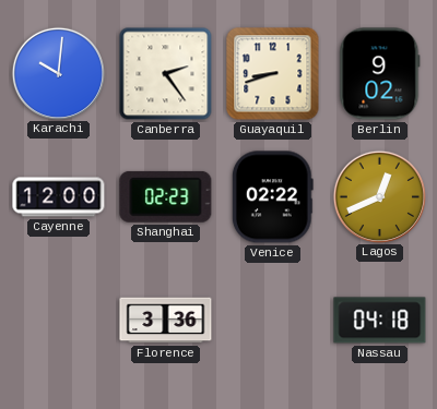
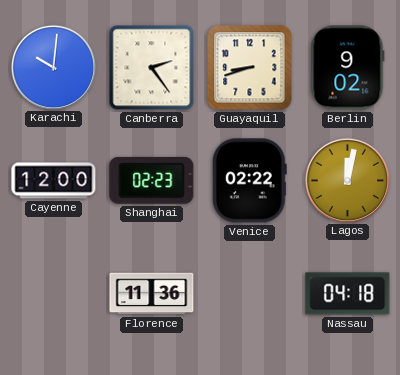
Lagos: 12:41 -> 12:02 (347, 180)
Florence: 3:36 -> 11:36 (152, 294)
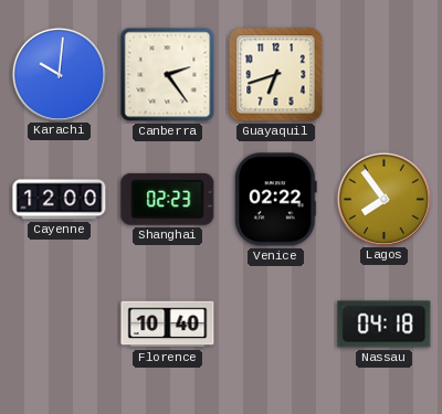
Guayaquil: 8:42 -> 6:42 (276, 75)
Berlin: 9:02 -> none (348, 68)
Lagos: 12:02 -> 7:54 (383, 199)
Florence: 11:36 -> 10:40 (168, 325)
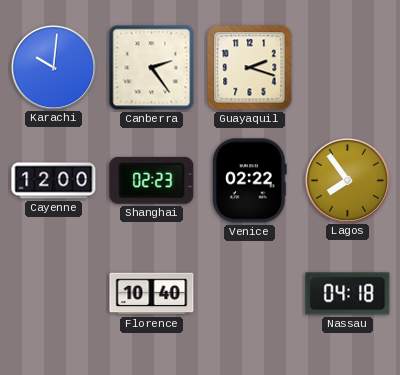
Guayaquil: 6:42 -> 2:18 (250, 68)
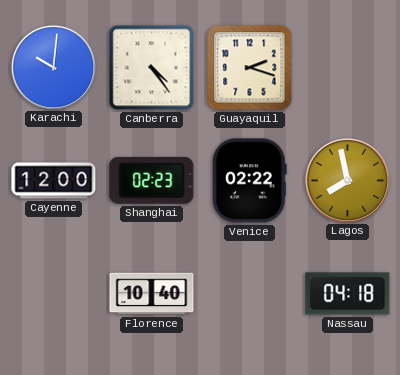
Canberra: 2:24 -> 4:24 (152, 68)
Lagos: 7:54 -> 7:58 (347, 180)
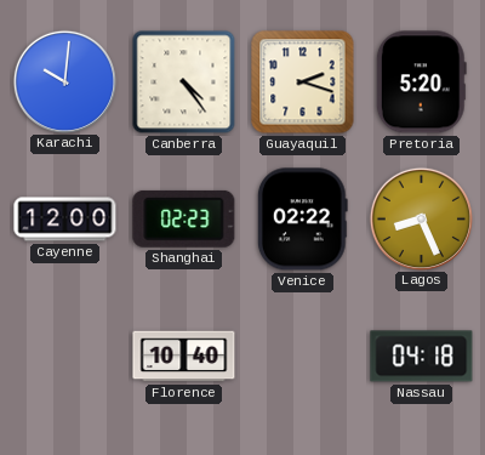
Pretoria: none -> 5:20 (421, 83)
Lagos: 7:58 -> 8:26 (421, 218)
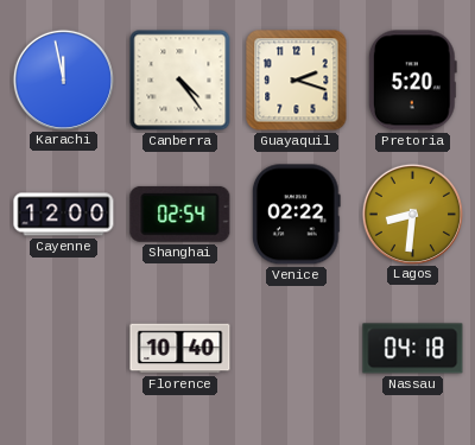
Karachi: 10:01 -> 11:58 (63, 80)
Shanghai: 02:23 -> 02:54 (180, 214)
Lagos: 8:26 -> 8:31 (412, 214)
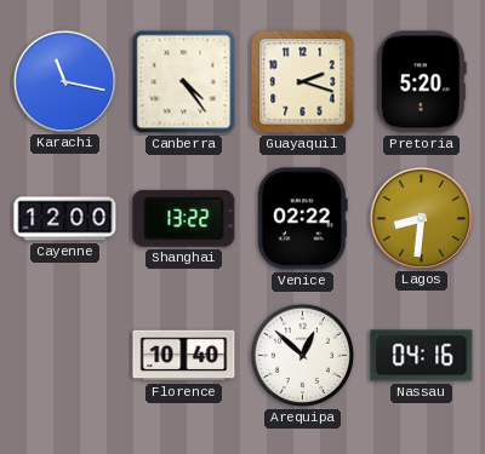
Karachi: 11:58 -> 11:17 (64, 81)
Shanghai: 02:54 -> 13:22 (184, 218)
Arequipa: none -> 12:52 (303, 356)
Nassau: 04:18 -> 04:16 (422, 356)
